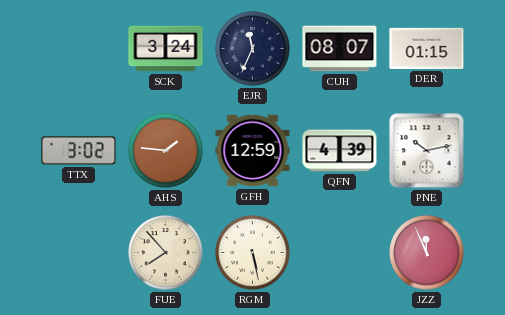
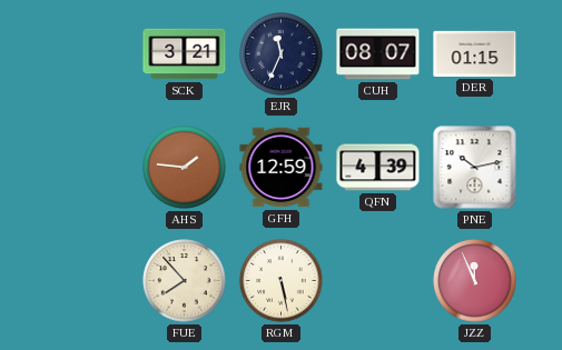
SCK: 3:24 -> 3:21 (185, 54)
TTX: 3:02 -> none (79, 151)
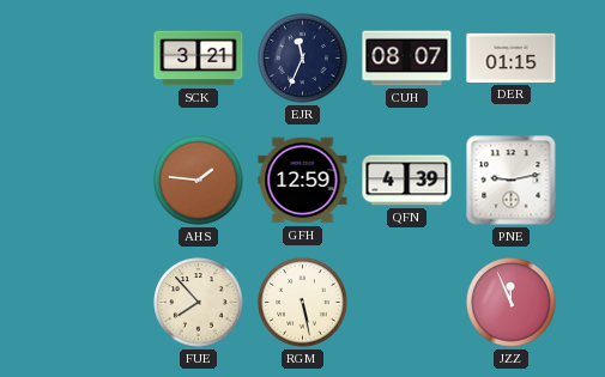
PNE: 10:13 -> 9:13 (512, 181)
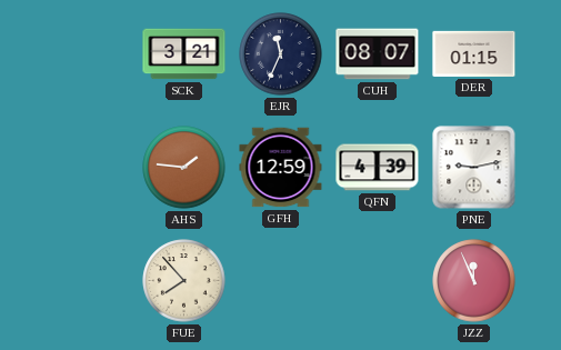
RGM: 5:28 -> none (303, 303)
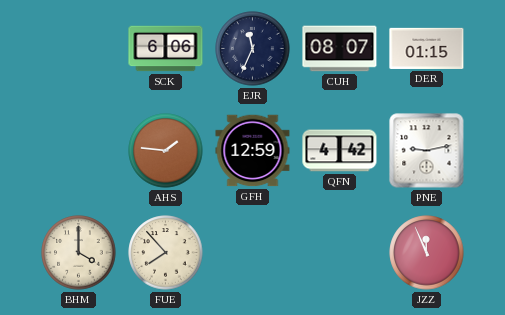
SCK: 3:21 -> 6:06 (166, 49)
QFN: 4:39 -> 4:42 (340, 151)
BHM: none -> 4:00 (79, 253)
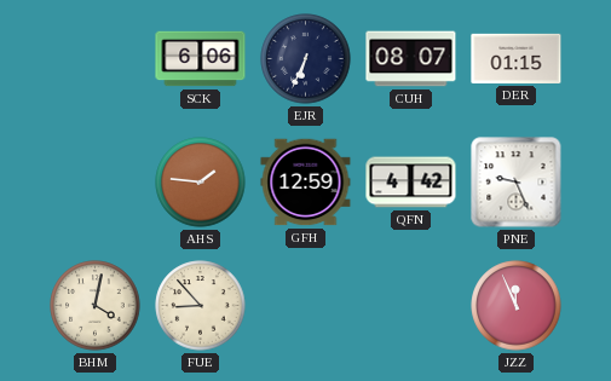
EJR: 11:34 -> 6:34 (306, 59)
PNE: 9:13 -> 9:26 (517, 183)
BHM: 4:00 -> 4:02 (96, 306)
FUE: 7:53 -> 8:53 (201, 306)
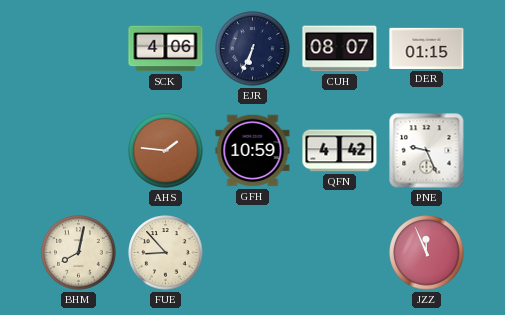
SCK: 6:06 -> 4:06 (166, 49)
GFH: 12:59 -> 10:59 (253, 151)
BHM: 4:02 -> 8:02 (79, 253)
